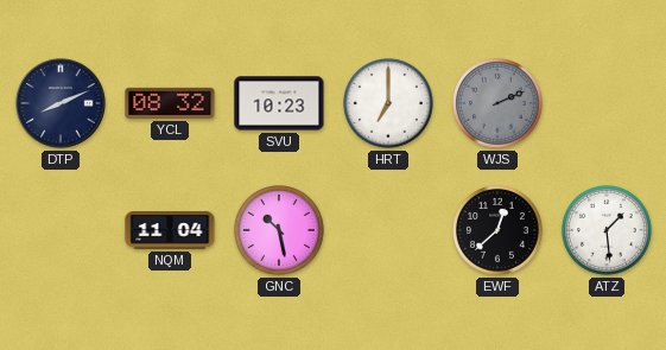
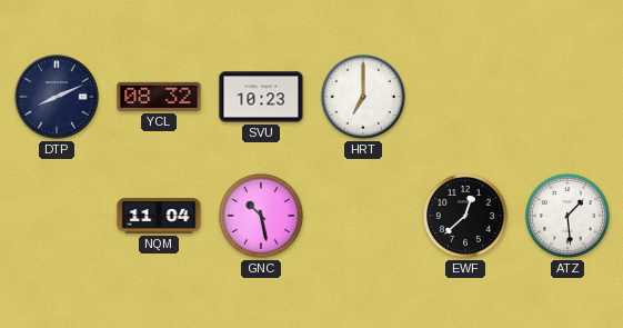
WJS: 2:11 -> none (499, 104)
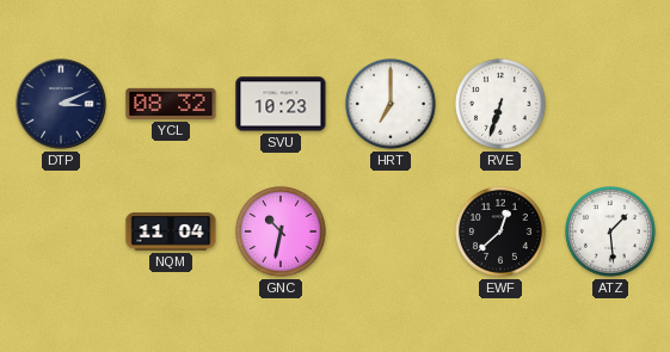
DTP: 8:11 -> 3:11 (61, 104)
RVE: none -> 6:33 (502, 105)
GNC: 10:28 -> 10:32 (282, 233)
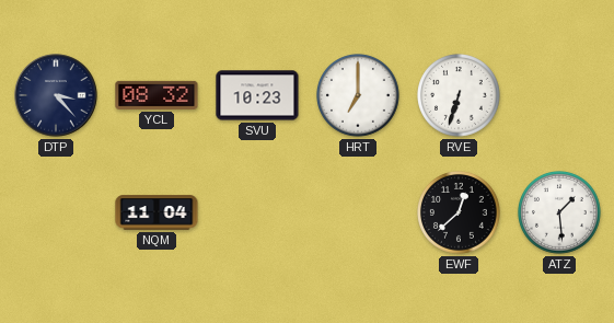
DTP: 3:11 -> 3:23 (56, 95)
GNC: 10:32 -> none (282, 233)
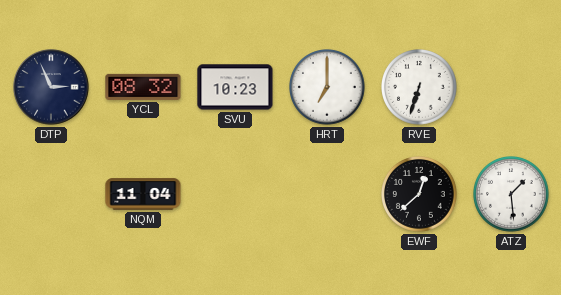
DTP: 3:23 -> 2:56 (51, 87)
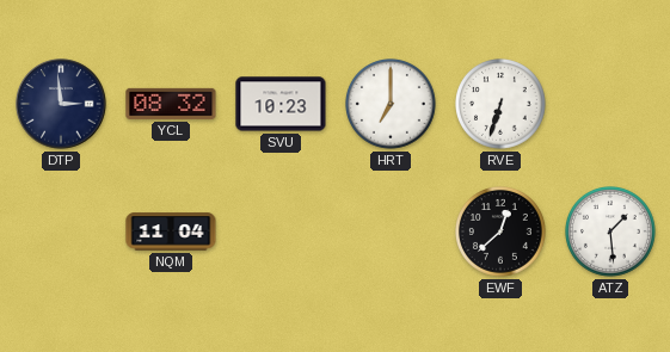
DTP: 2:56 -> 2:59 (61, 104)
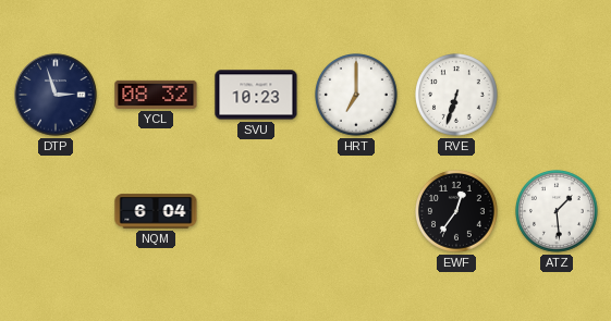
DTP: 2:59 -> 2:57 (56, 95)
NQM: 11:04 -> 6:04 (156, 211)
EWF: 12:38 -> 12:36 (457, 212)
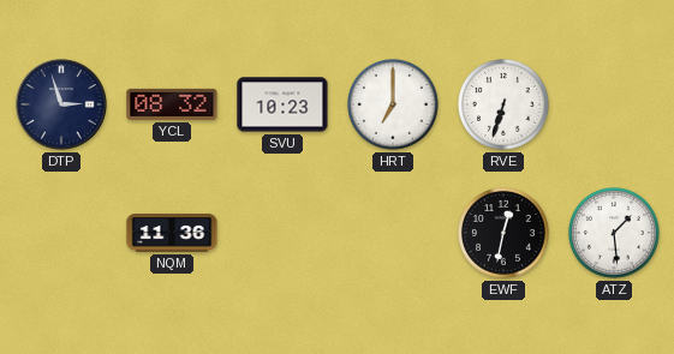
NQM: 6:04 -> 11:36 (172, 233)
EWF: 12:36 -> 12:32 (505, 234)
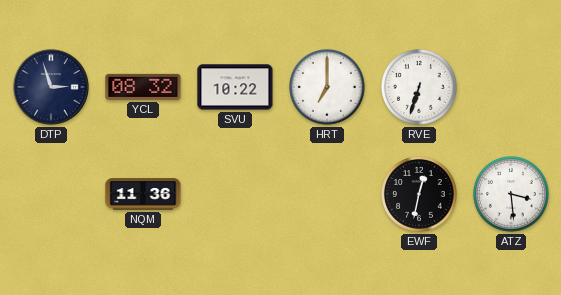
SVU: 10:23 -> 10:22 (235, 87)
ATZ: 1:29 -> 3:29 (512, 195)
